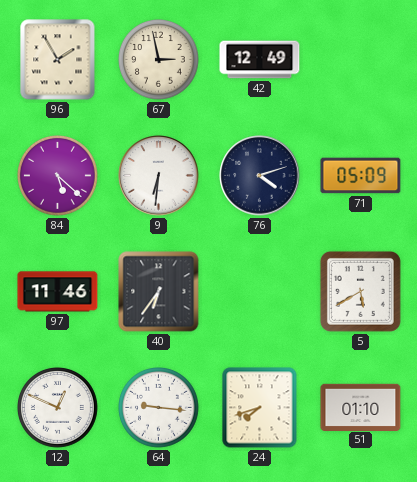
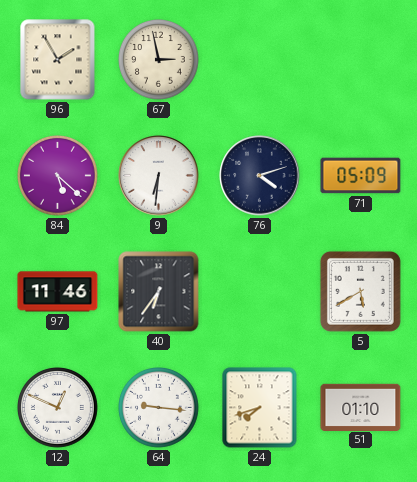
42: 12:49 -> none (260, 60)
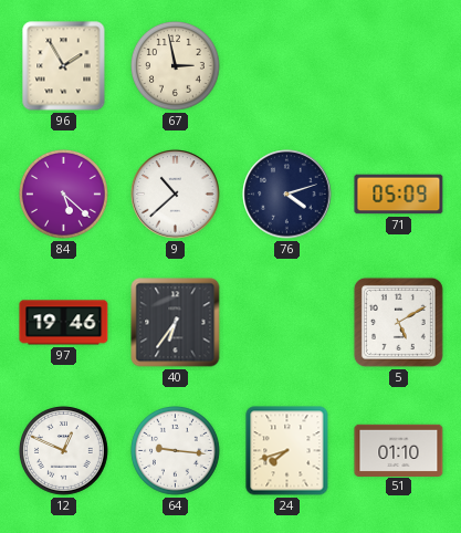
9: 6:31 -> 10:38 (176, 195)
97: 11:46 -> 19:46 (64, 323)
5: 5:40 -> 5:10 (398, 322)
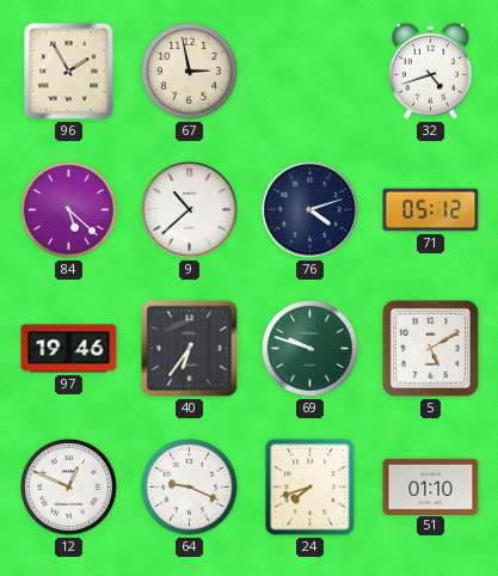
32: none -> 4:42 (431, 71)
71: 05:09 -> 05:12 (431, 210)
69: none -> 9:48 (311, 349)
64: 9:16 -> 9:19 (190, 488)
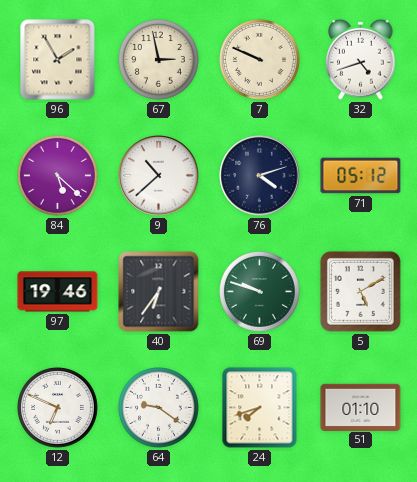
7: none -> 9:49 (260, 60)
12: 12:49 -> 6:49 (58, 408)
64: 9:19 -> 9:21 (159, 408)
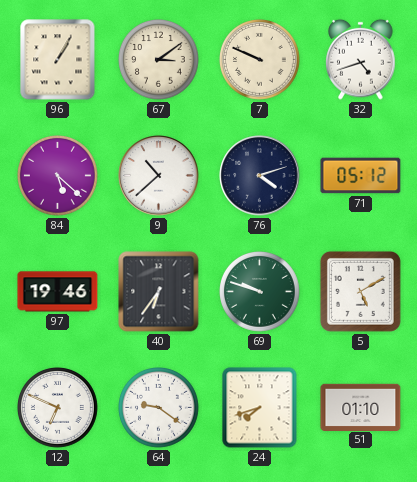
96: 1:55 -> 1:05 (58, 60)
67: 2:58 -> 3:09 (159, 60)
